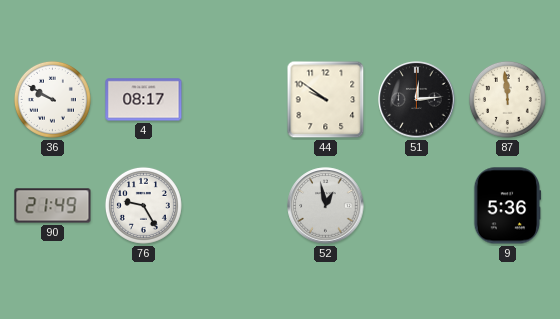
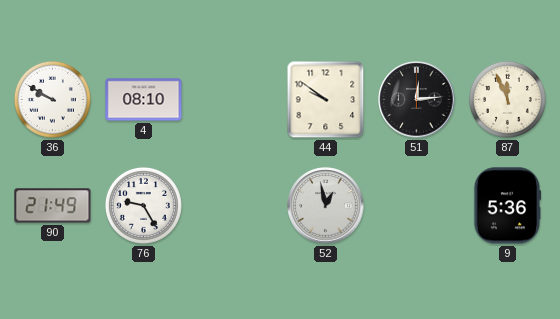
4: 08:17 -> 08:10 (144, 100)
87: 11:59 -> 11:56 (507, 99)
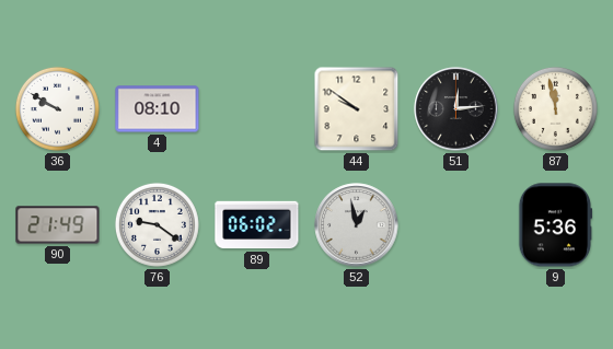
87: 11:56 -> 11:58 (555, 108)
76: 9:25 -> 9:21 (157, 224)
89: none -> 06:02 (257, 225)
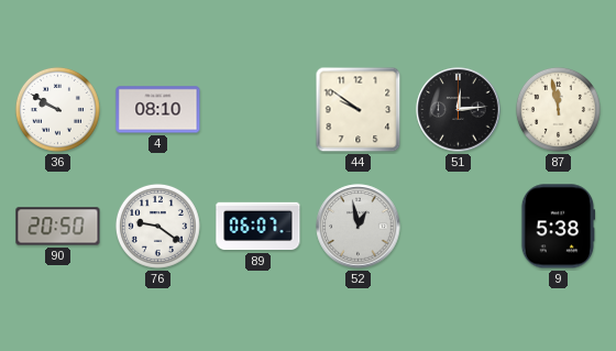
90: 21:49 -> 20:50 (58, 227)
89: 06:02 -> 06:07 (258, 227)
9: 5:36 -> 5:38 (558, 227)
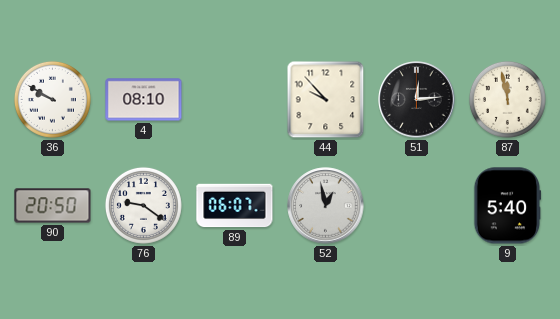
44: 9:51 -> 9:53 (326, 100)
9: 5:38 -> 5:40 (507, 206)
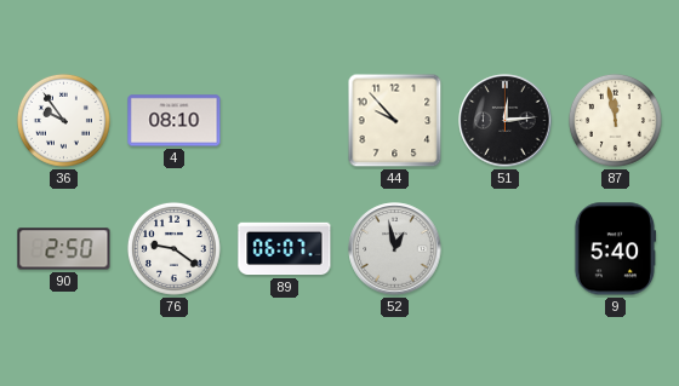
36: 9:50 -> 9:54 (63, 120)
90: 20:50 -> 2:50 (64, 249)
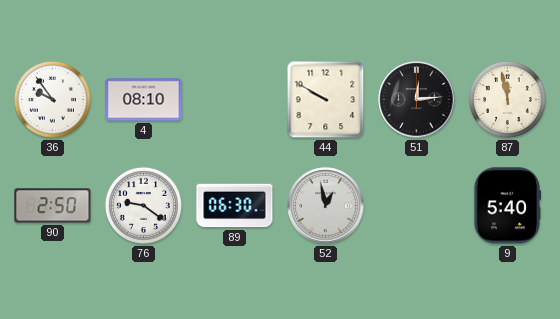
44: 9:53 -> 9:50 (326, 100)
89: 06:07 -> 06:30 (235, 206)
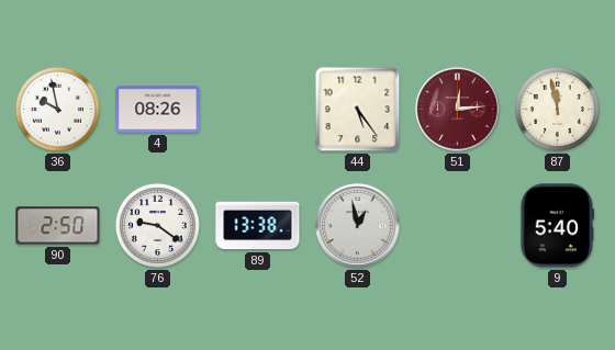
36: 9:54 -> 9:58 (57, 109)
4: 08:10 -> 08:26 (158, 110)
44: 9:50 -> 5:24 (358, 110)
51 dial: black -> burgundy (458, 110)
89: 06:30 -> 13:38 (258, 226)
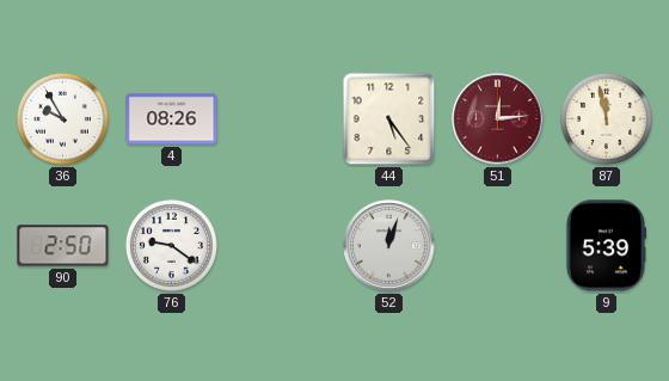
36: 9:58 -> 9:55 (62, 118)
89: 13:38 -> none (258, 226)
52: 12:58 -> 12:03 (389, 246)
9: 5:40 -> 5:39 (606, 246)
